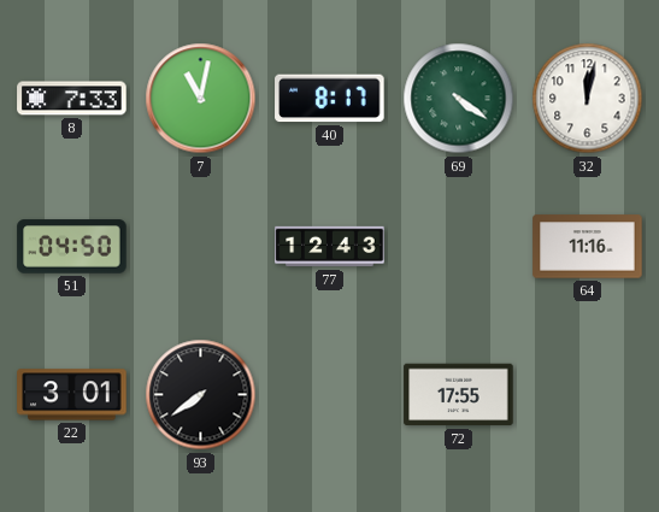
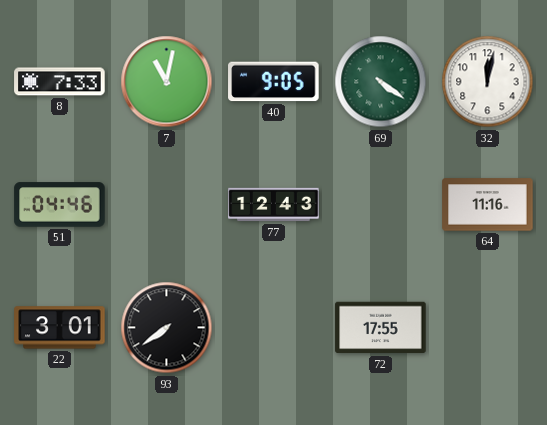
40: 8:17 -> 9:05 (274, 82)
51: 04:50 -> 04:46 (60, 205)
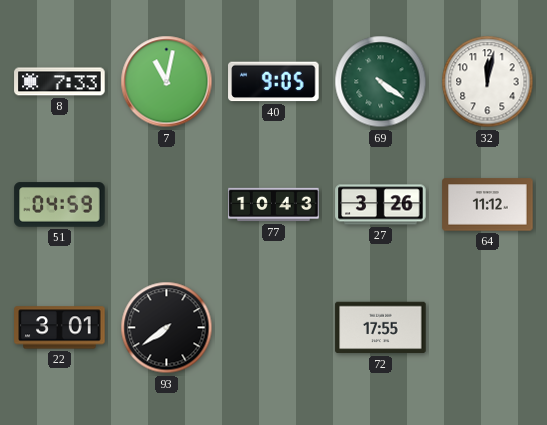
51: 04:46 -> 04:59 (60, 205)
77: 12:43 -> 10:43 (274, 205)
27: none -> 3:26 (381, 205)
64: 11:16 -> 11:12 (488, 205)
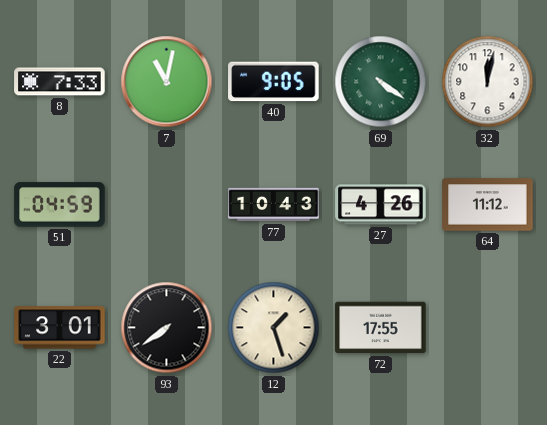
27: 3:26 -> 4:26 (381, 205)
12: none -> 1:27 (274, 328)
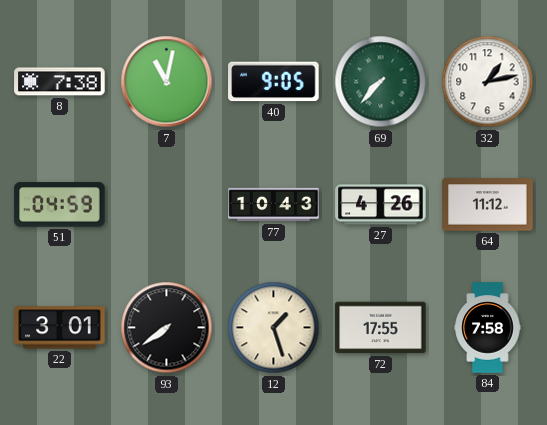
8: 7:33 -> 7:38 (60, 82)
69: 4:21 -> 7:37 (381, 82)
32: 12:02 -> 1:13 (488, 82)
84: none -> 7:58 (488, 328)
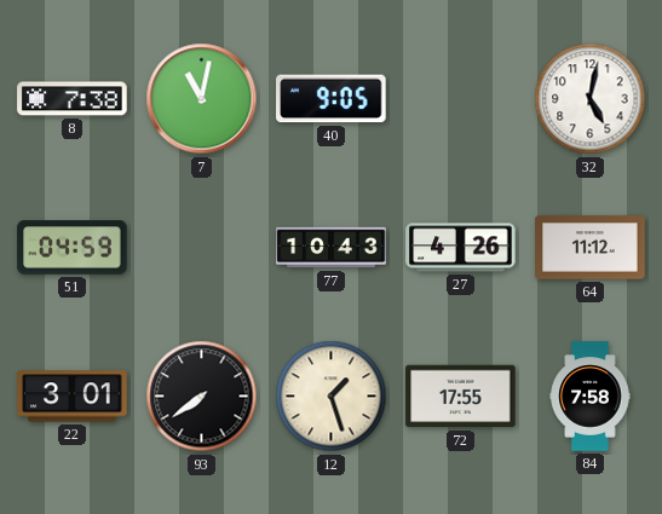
69: 7:37 -> none (381, 82)
32: 1:13 -> 5:02 (591, 99)
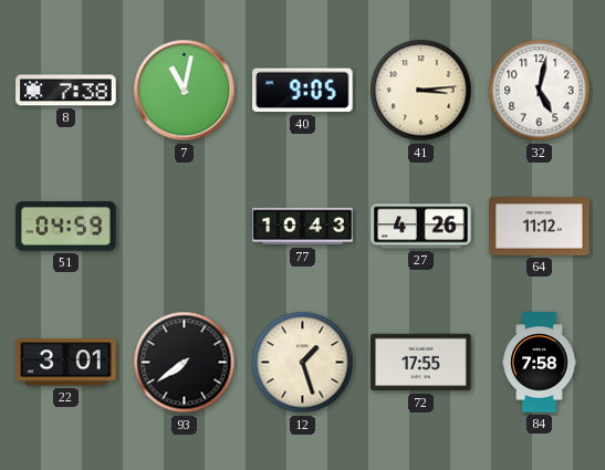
41: none -> 3:14 (421, 91)
